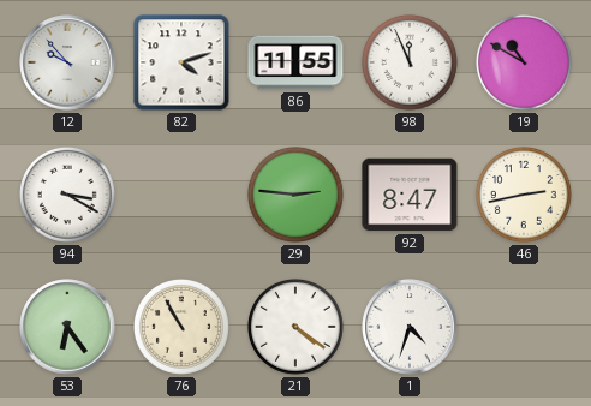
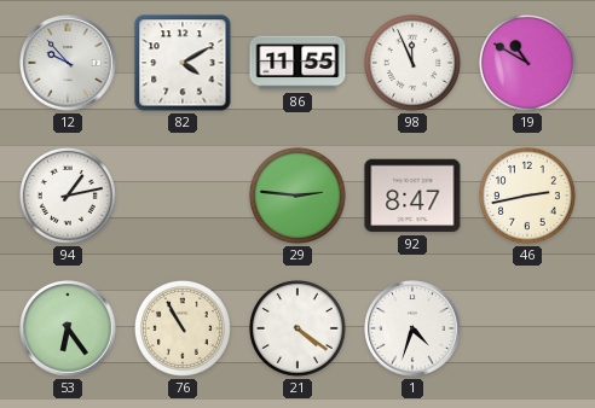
82: 4:12 -> 4:10 (183, 63)
94: 3:20 -> 1:13 (68, 196)
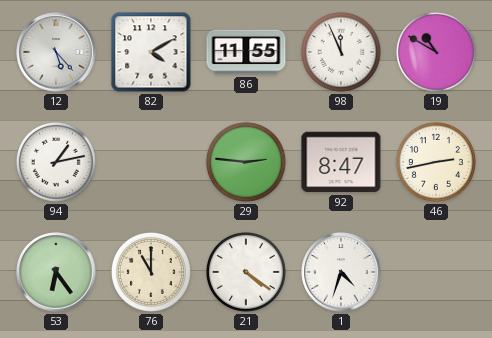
12: 9:53 -> 5:23 (56, 52)
76: 10:55 -> 11:00 (151, 272)
